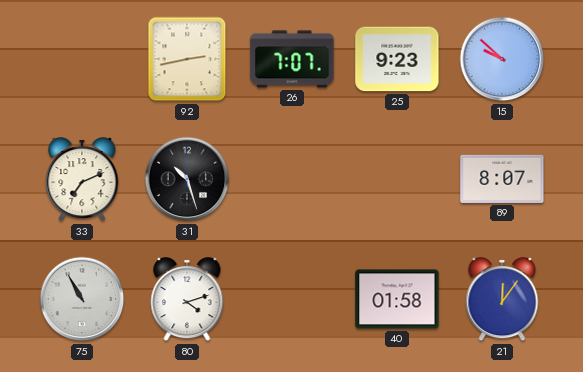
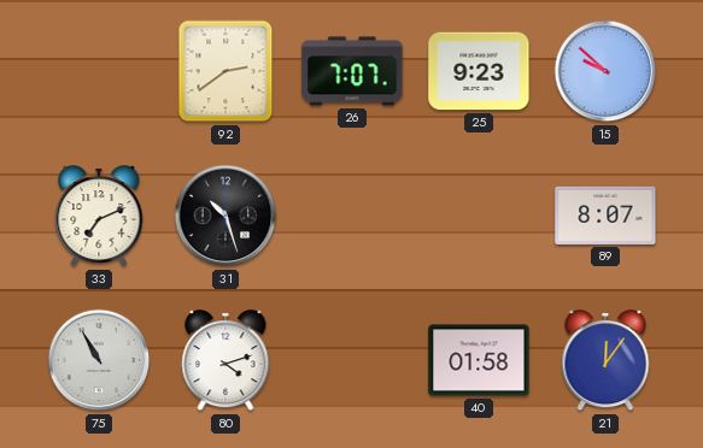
92: 2:43 -> 2:39 (225, 71)
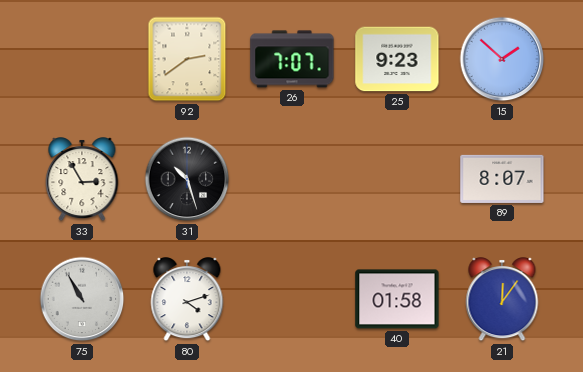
15: 9:52 -> 1:52 (502, 59)
33: 7:11 -> 2:55 (82, 180)
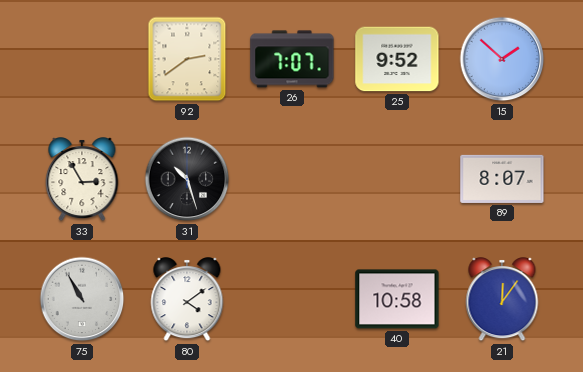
25: 9:23 -> 9:52 (397, 59)
80: 4:12 -> 4:09 (187, 300)
40: 01:58 -> 10:58 (397, 299)
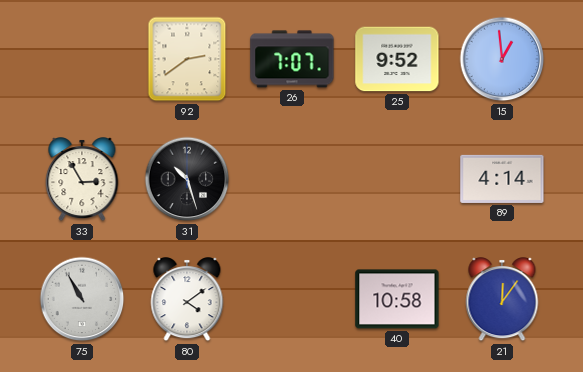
15: 1:52 -> 12:59 (502, 59)
89: 8:07 -> 4:14 (502, 179)
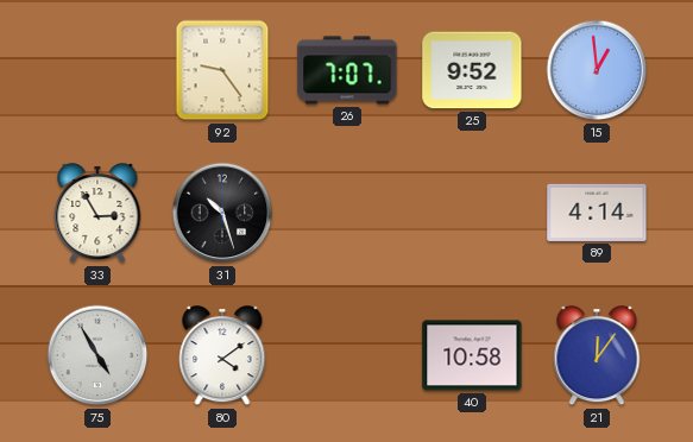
92: 2:39 -> 9:24 (222, 70)
75: 10:55 -> 4:55 (97, 355)
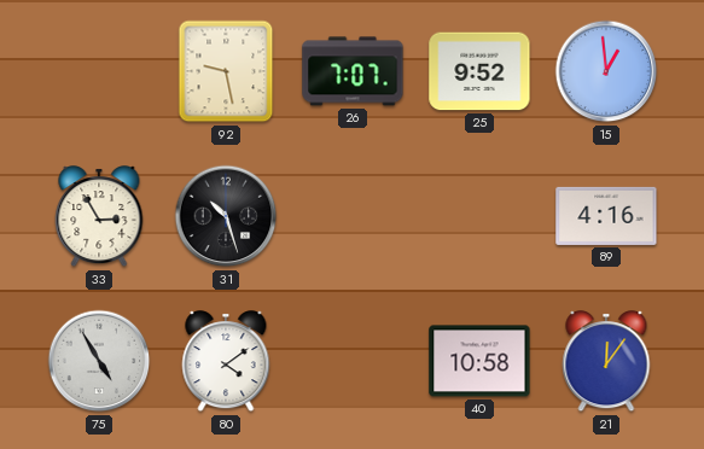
92: 9:24 -> 9:28 (226, 71)
89: 4:14 -> 4:16 (606, 216)
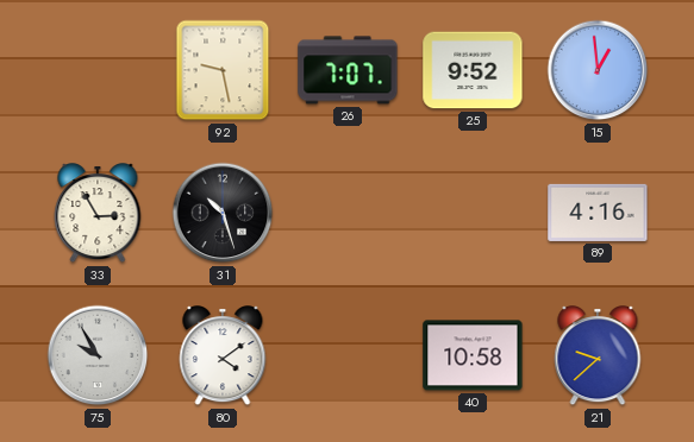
75: 4:55 -> 9:55 (98, 355)
21: 12:06 -> 9:38 (598, 356)
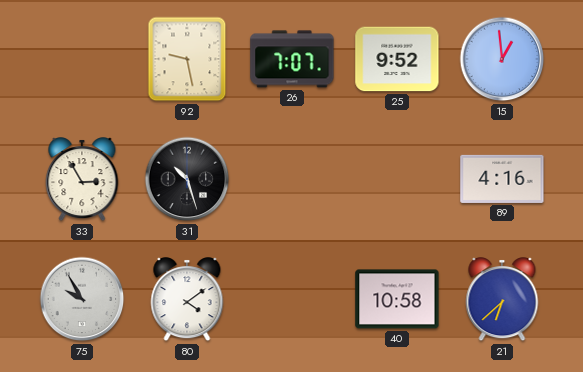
21: 9:38 -> 6:38 (502, 300)
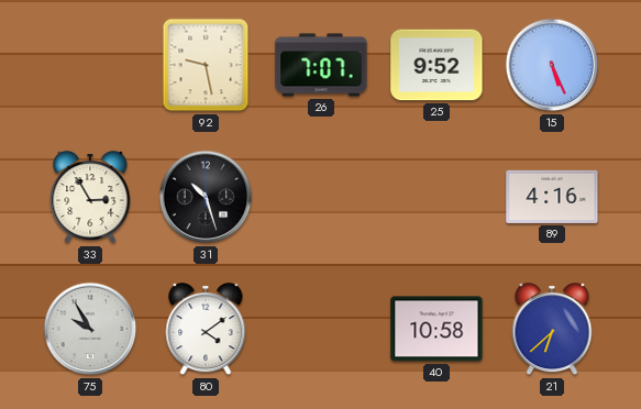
15: 12:59 -> 5:26 (552, 65)
